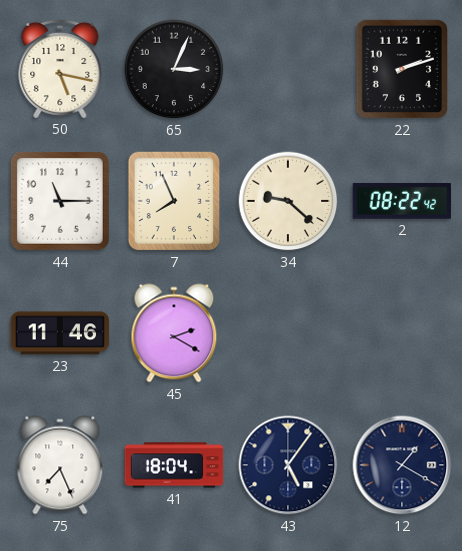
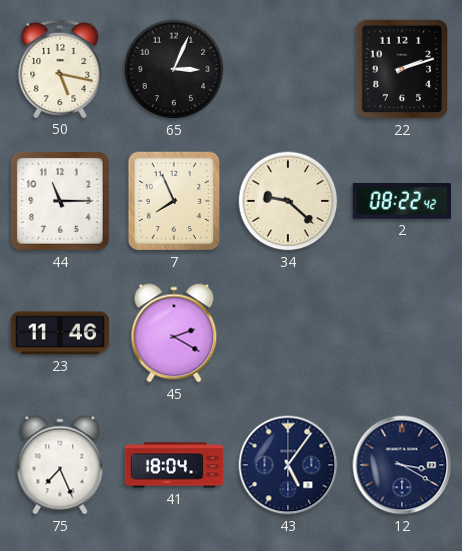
12: 1:20 -> 3:20 (402, 465)
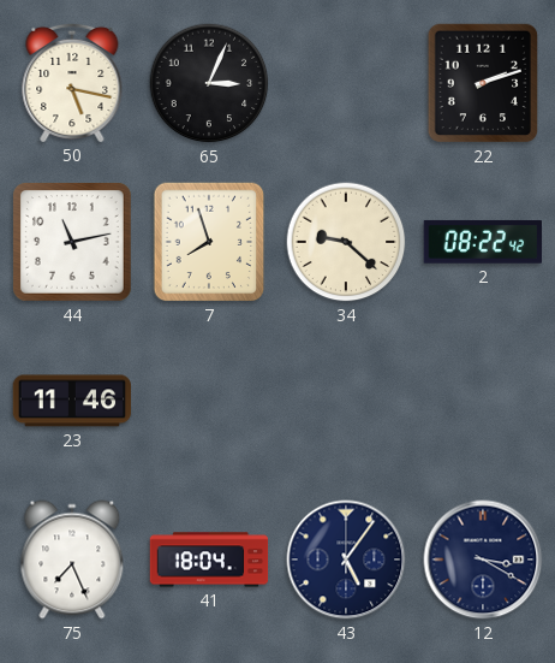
44: 11:15 -> 11:13 (73, 243)
7: 7:56 -> 7:57 (209, 242)
45: 2:20 -> none (174, 333)
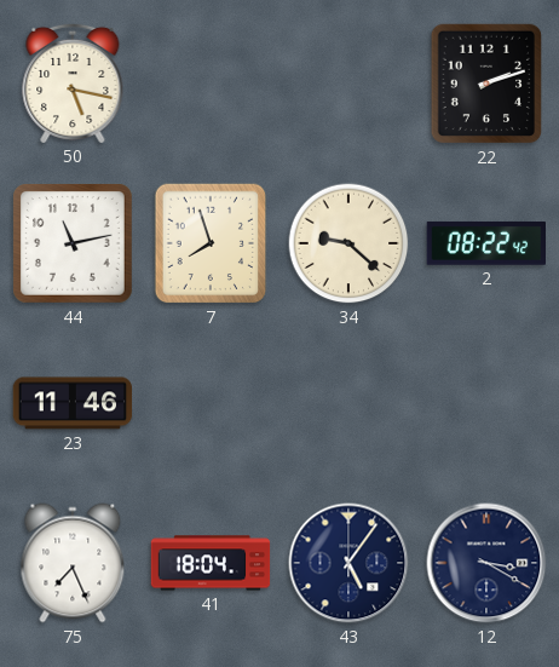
65: 3:04 -> none (209, 83)
